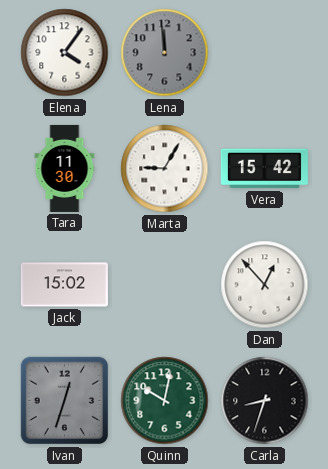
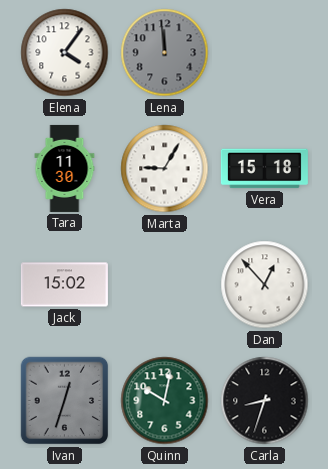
Vera: 15:42 -> 15:18 (264, 169)
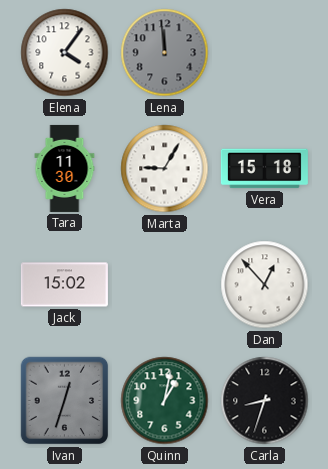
Quinn: 10:02 -> 1:02 (165, 401)
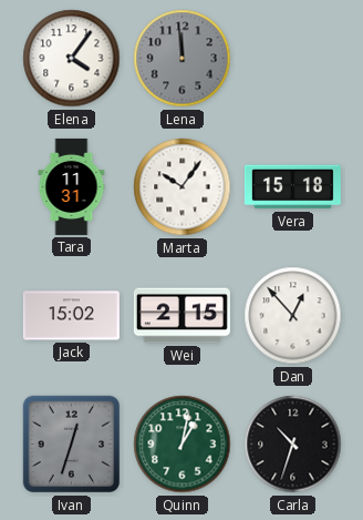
Tara: 11:30 -> 11:31 (72, 186)
Marta: 9:05 -> 10:06 (183, 187)
Wei: none -> 2:15 (181, 316)
Carla: 8:33 -> 10:33 (293, 445)
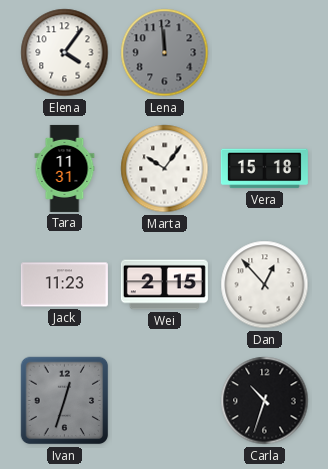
Jack: 15:02 -> 11:23 (64, 285)
Quinn: 1:02 -> none (183, 445)
